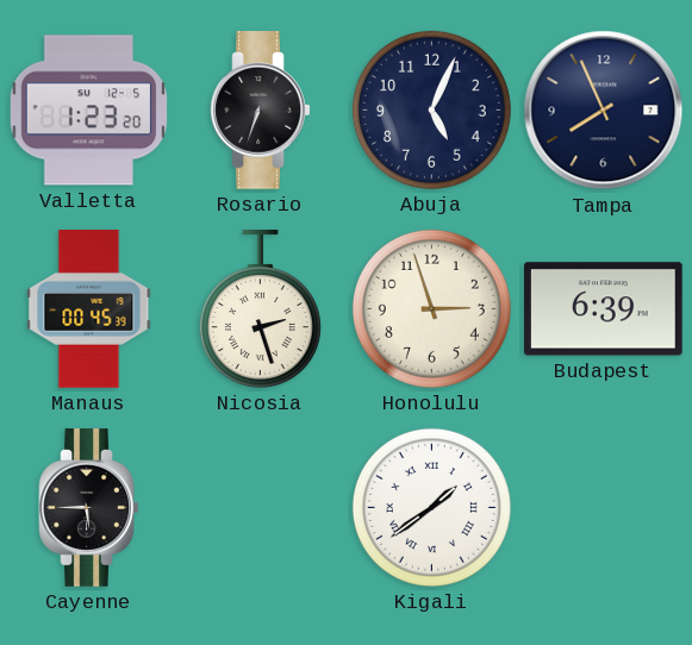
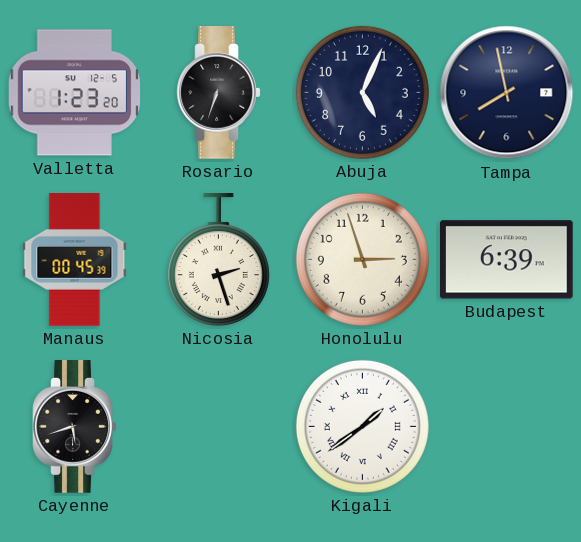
Tampa: 7:56 -> 7:58 (507, 93)
Cayenne: 5:45 -> 5:42 (75, 427)
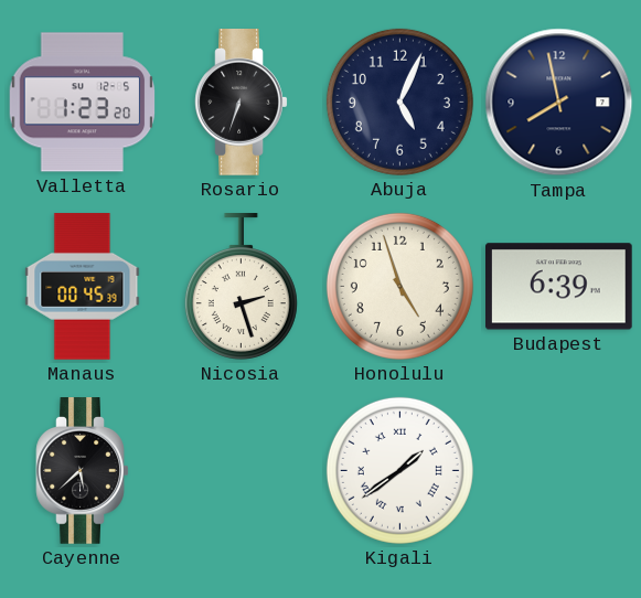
Honolulu: 2:57 -> 4:57 (399, 286)
Cayenne: 5:42 -> 5:38 (83, 471)
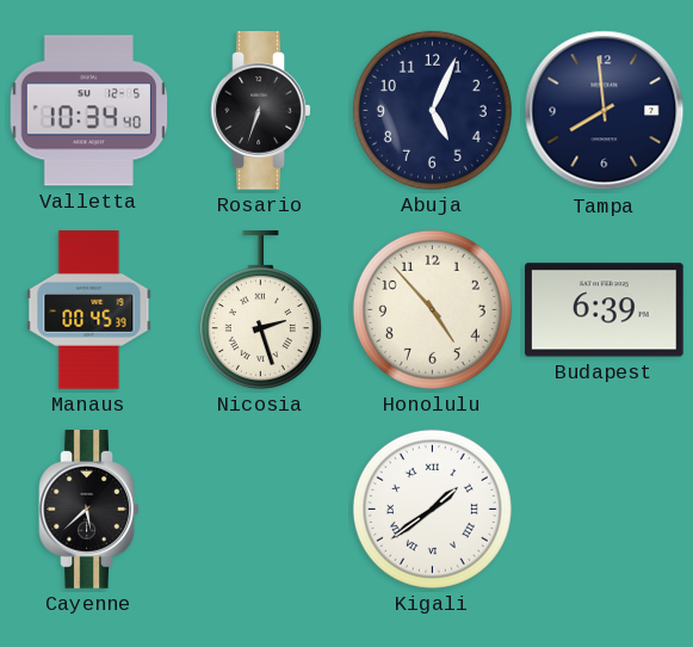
Valletta: 1:23 -> 10:34 (89, 111)
Tampa: 7:58 -> 7:59 (605, 111)
Honolulu: 4:57 -> 4:53 (432, 309)
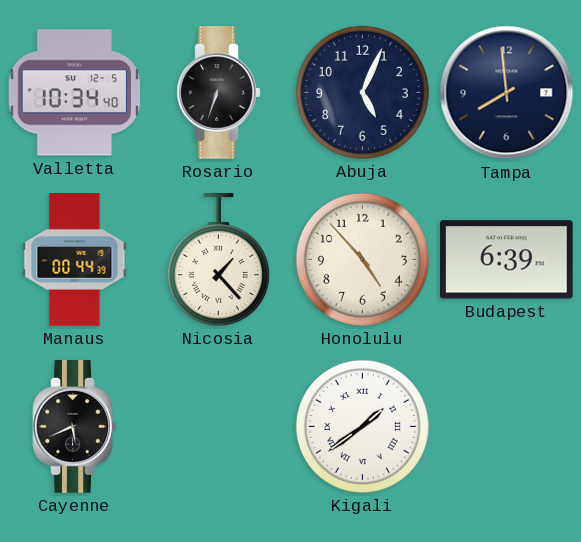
Manaus: 00:45 -> 00:44 (75, 260)
Nicosia: 2:27 -> 1:23 (218, 260)
Cayenne: 5:38 -> 5:41 (75, 427)
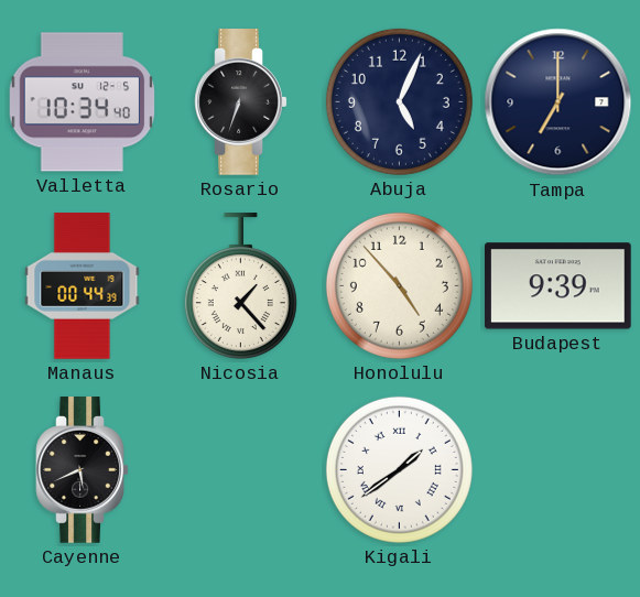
Tampa: 7:59 -> 7:00 (558, 102)
Budapest: 6:39 -> 9:39 (558, 286)
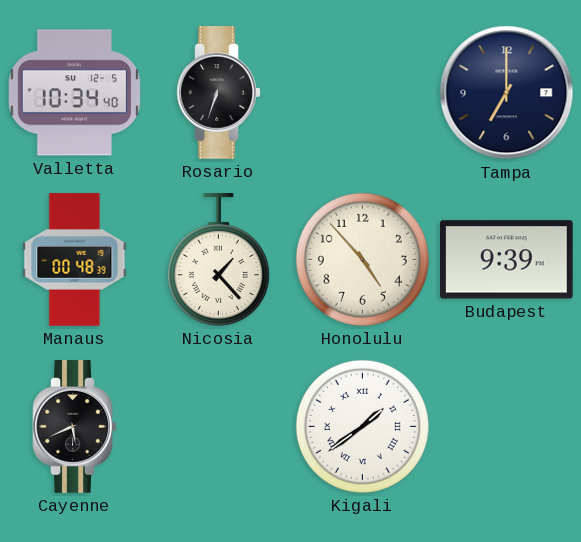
Abuja: 5:04 -> none (399, 101)
Manaus: 00:44 -> 00:48 (75, 260)
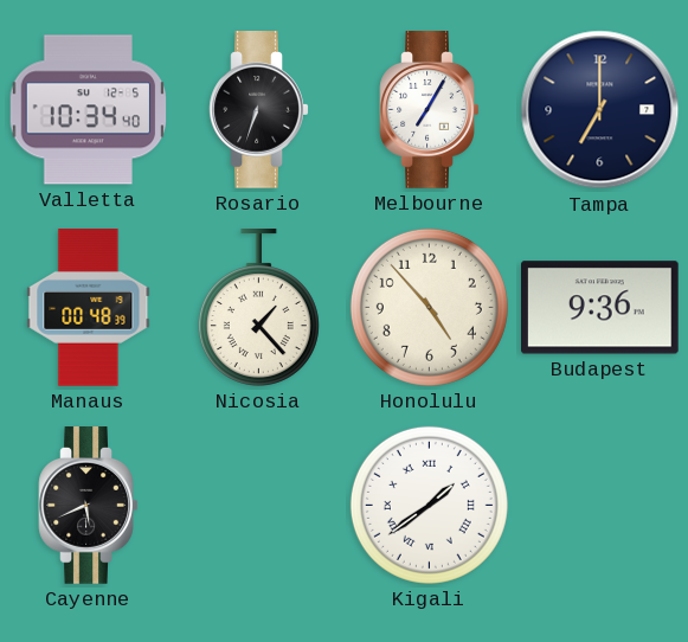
Melbourne: none -> 7:05 (430, 110)
Budapest: 9:39 -> 9:36 (600, 308)
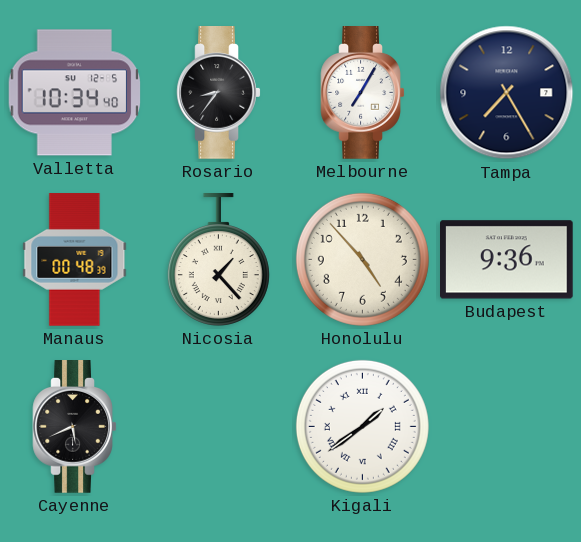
Rosario: 6:33 -> 8:36 (219, 93)
Tampa: 7:00 -> 7:25 (507, 93)
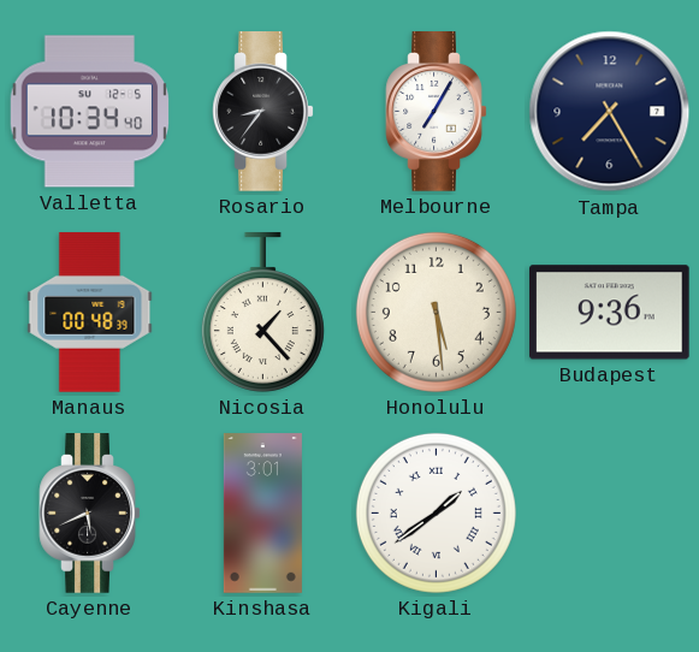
Honolulu: 4:53 -> 5:29 (436, 312)
Kinshasa: none -> 3:01 (262, 514)
